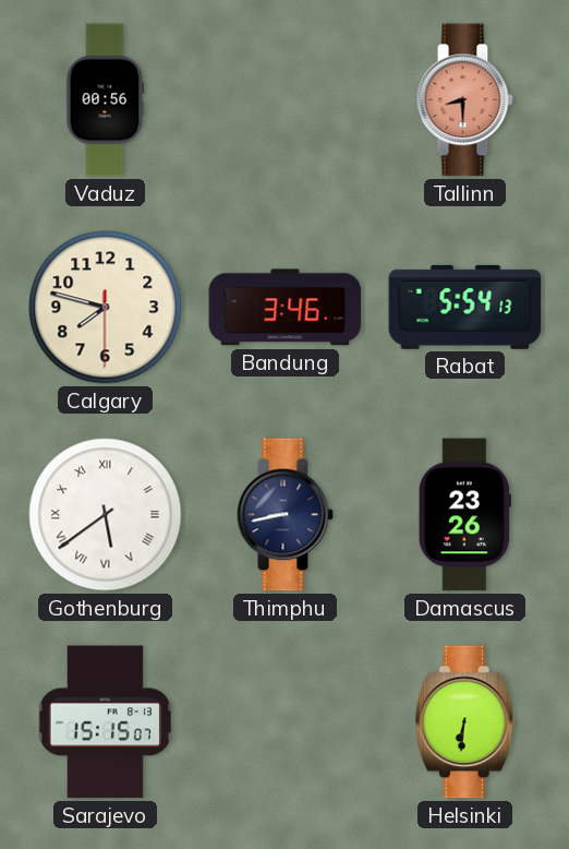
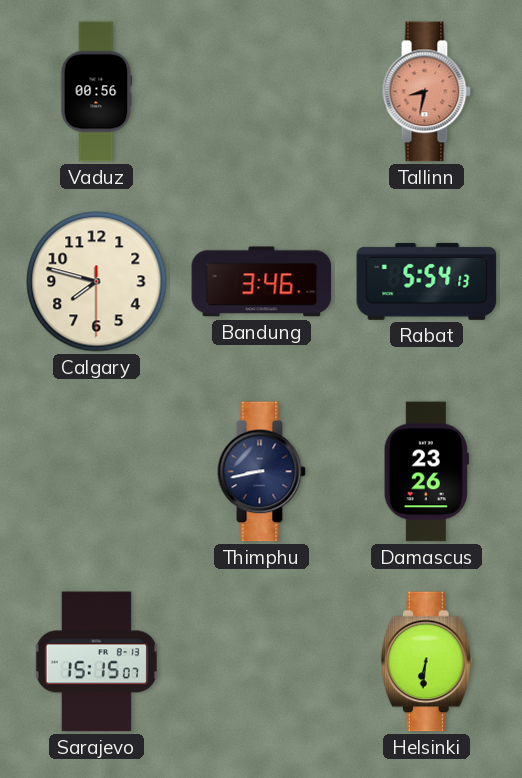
Tallinn: 8:30 -> 8:32 (426, 92)
Gothenburg: 5:39 -> none (106, 515)
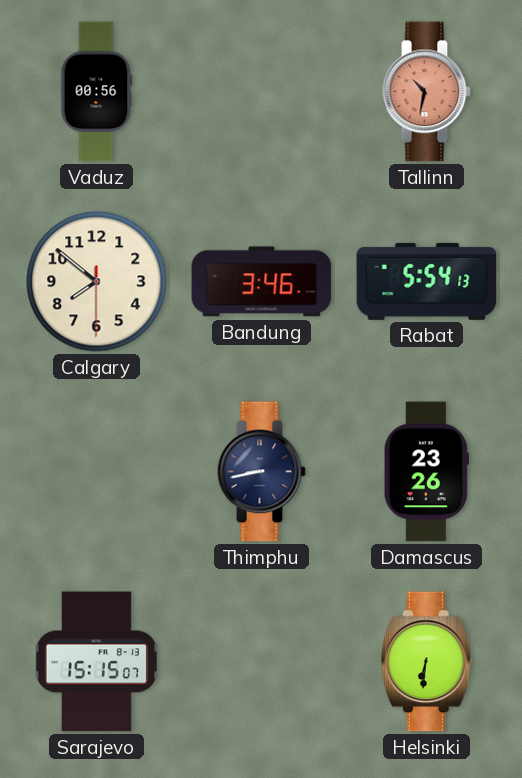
Tallinn: 8:32 -> 10:32 (426, 92)
Calgary: 7:47 -> 7:51 (97, 282)
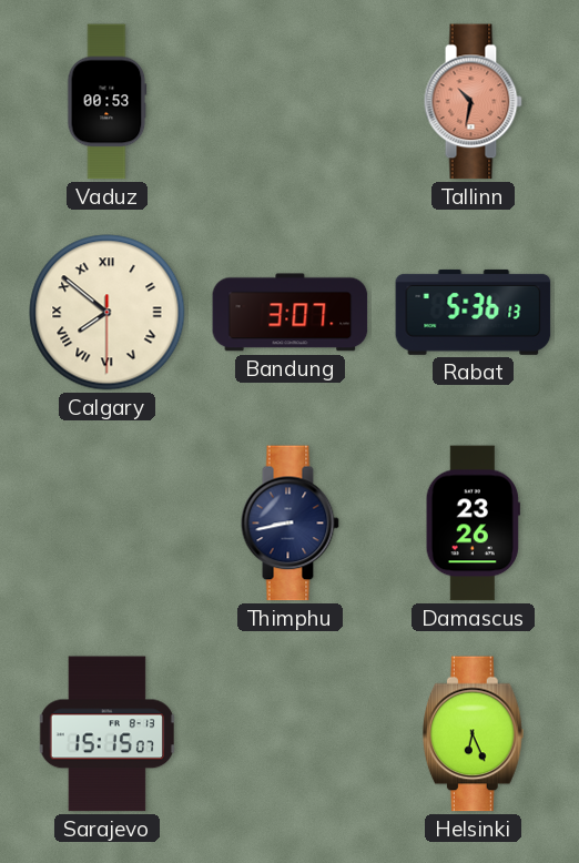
Vaduz: 00:56 -> 00:53 (108, 102)
Calgary numerals: Arabic -> Roman (108, 313)
Bandung: 3:46 -> 3:07 (291, 313)
Rabat: 5:54 -> 5:36 (474, 312)
Helsinki: 6:31 -> 6:26 (473, 734)
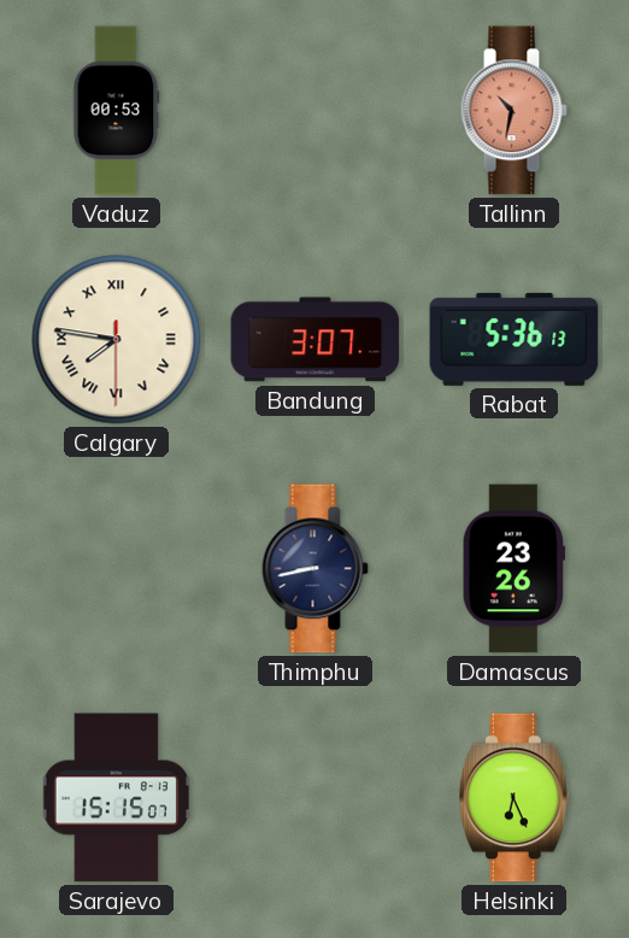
Calgary: 7:51 -> 7:46 (117, 340)
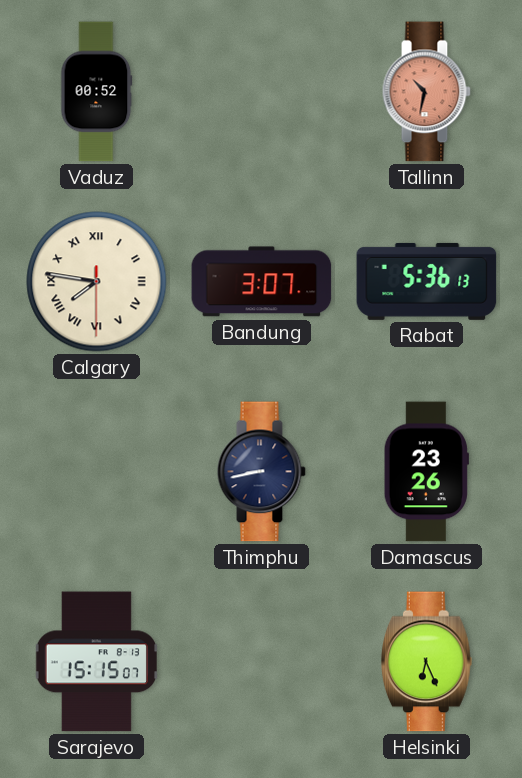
Vaduz: 00:53 -> 00:52 (97, 92)
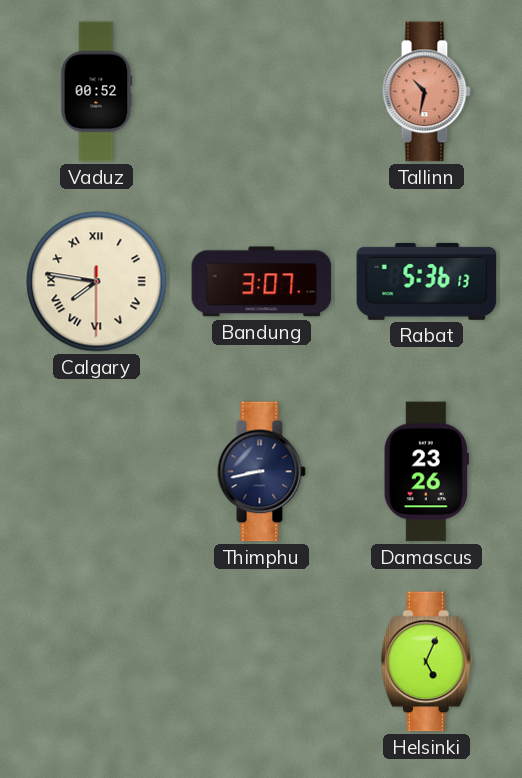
Sarajevo: 15:15 -> none (96, 662)
Helsinki: 6:26 -> 5:04 (426, 662)
